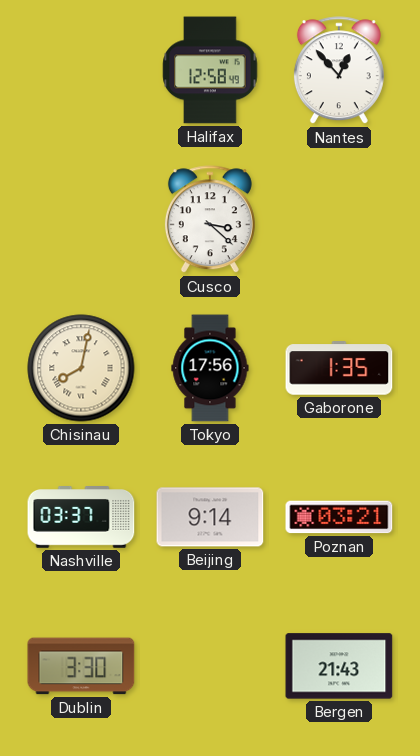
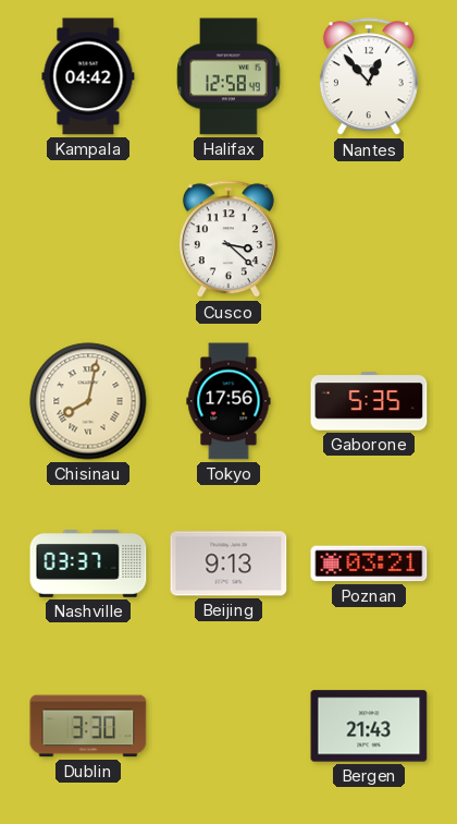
Kampala: none -> 04:42 (88, 76)
Gaborone: 1:35 -> 5:35 (369, 401)
Beijing: 9:14 -> 9:13 (228, 564)
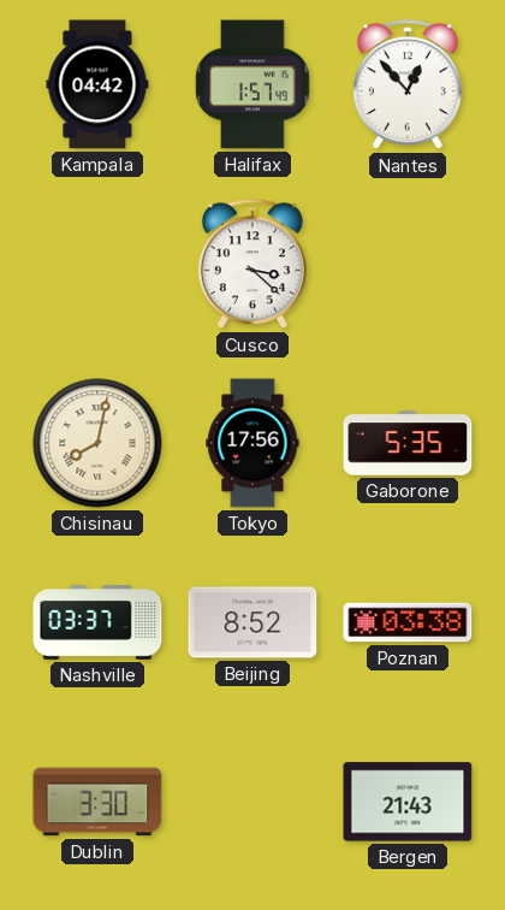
Halifax: 12:58 -> 1:57 (252, 84)
Beijing: 9:13 -> 8:52 (252, 622)
Poznan: 03:21 -> 03:38 (408, 622)
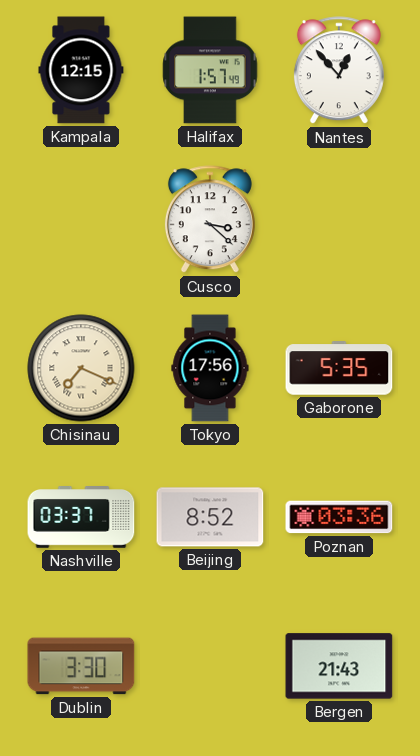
Kampala: 04:42 -> 12:15 (81, 70)
Chisinau: 8:02 -> 7:19 (81, 368)
Poznan: 03:38 -> 03:36 (339, 517)
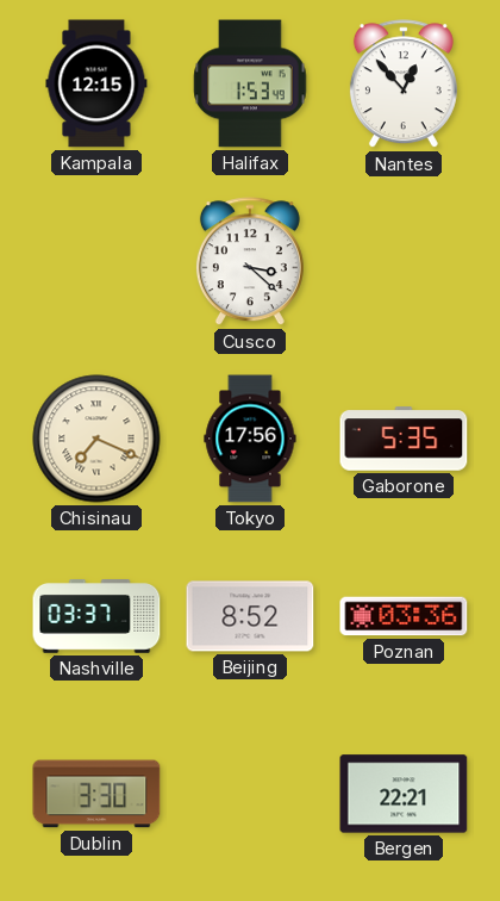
Halifax: 1:57 -> 1:53 (250, 83)
Bergen: 21:43 -> 22:21 (404, 794)
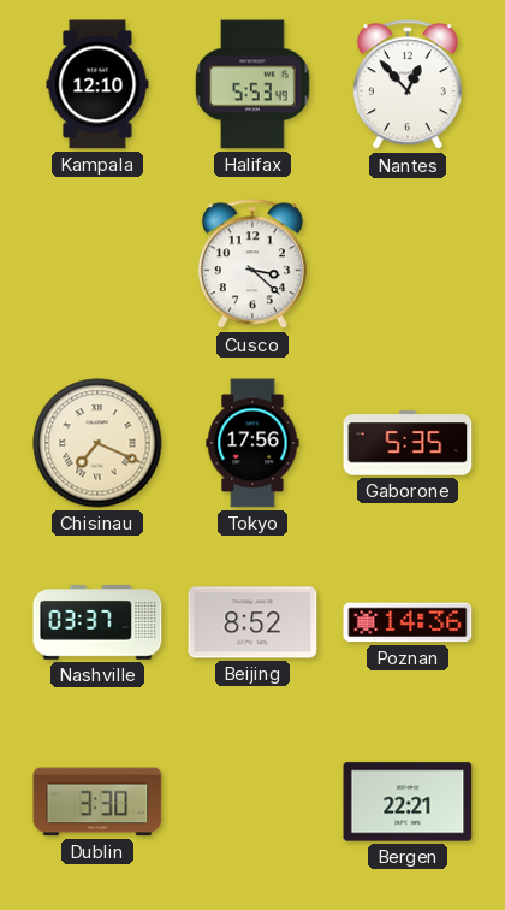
Kampala: 12:15 -> 12:10 (97, 84)
Halifax: 1:53 -> 5:53 (252, 84)
Poznan: 03:36 -> 14:36 (408, 622)
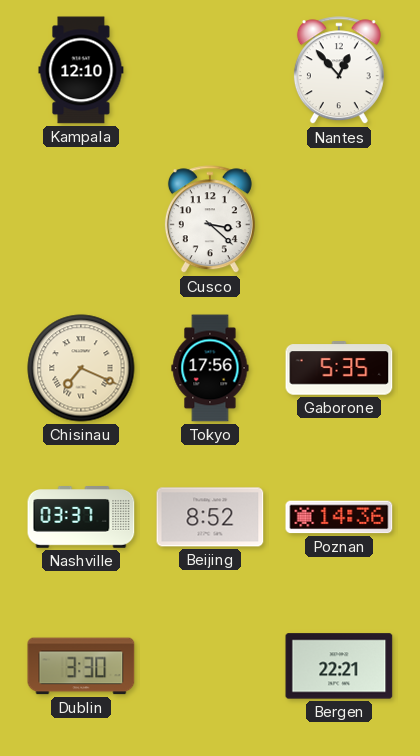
Halifax: 5:53 -> none (252, 84)
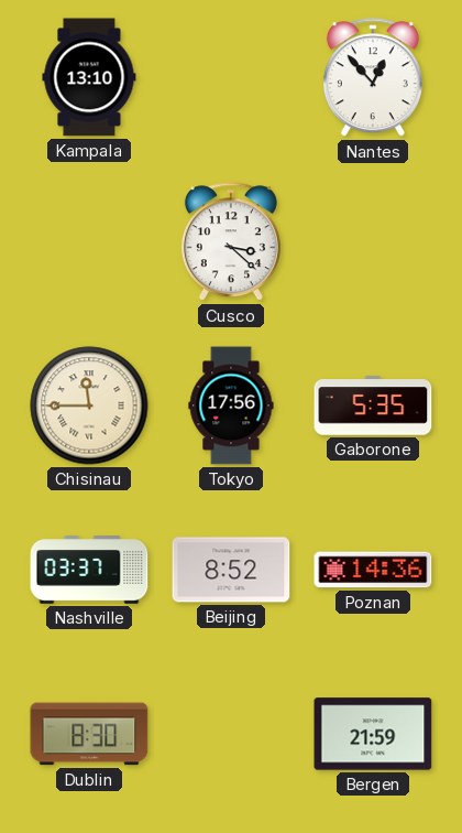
Kampala: 12:10 -> 13:10 (89, 77)
Chisinau: 7:19 -> 11:45 (89, 405)
Dublin: 3:30 -> 8:30 (89, 734)
Bergen: 22:21 -> 21:59 (373, 734)
